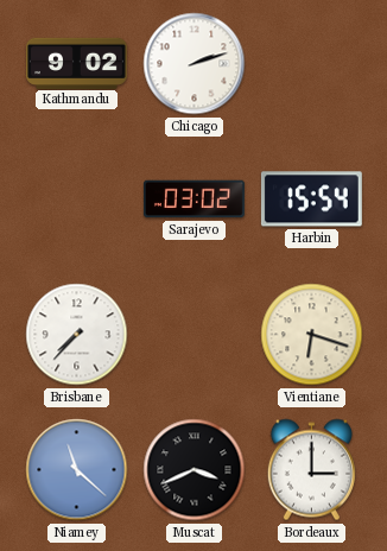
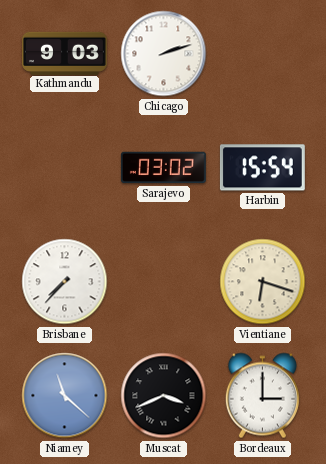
Kathmandu: 9:02 -> 9:03 (64, 53)
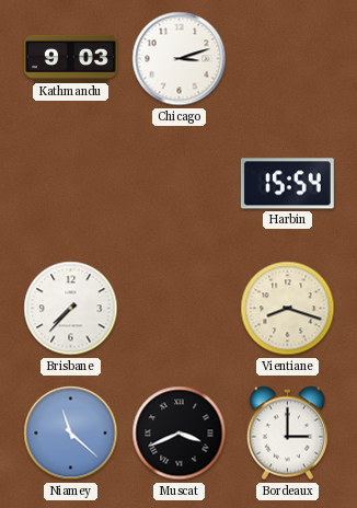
Chicago: 2:12 -> 3:12 (180, 59)
Sarajevo: 03:02 -> none (163, 168)
Vientiane: 6:18 -> 8:18 (288, 309)
